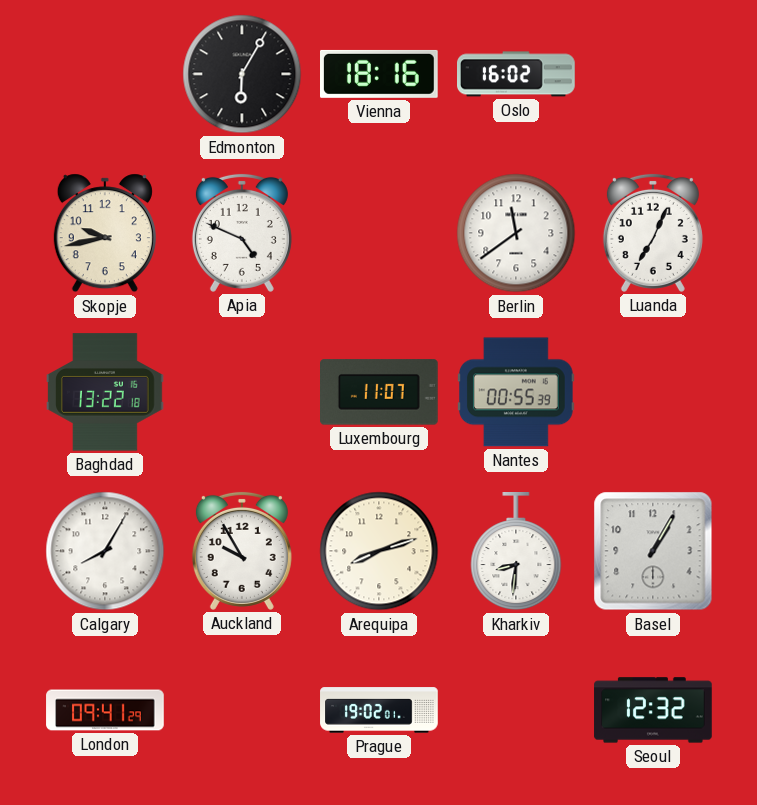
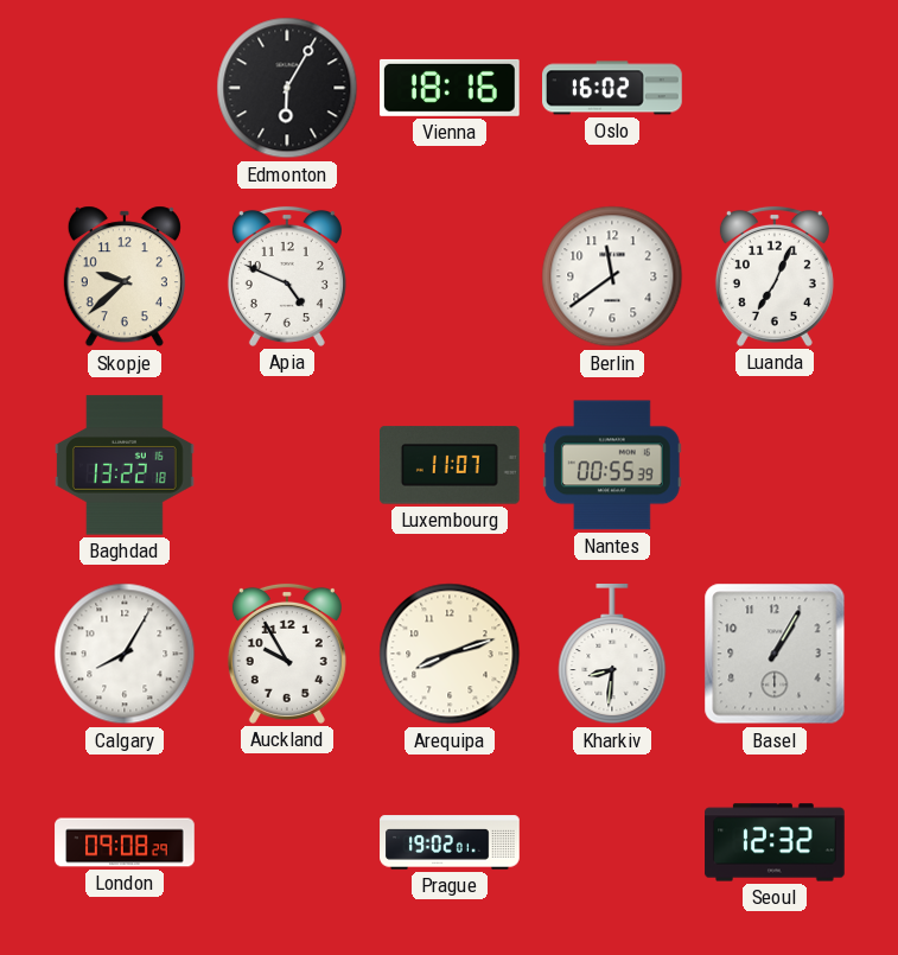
Skopje: 9:43 -> 9:38 (125, 276)
London: 09:41 -> 09:08 (125, 842)
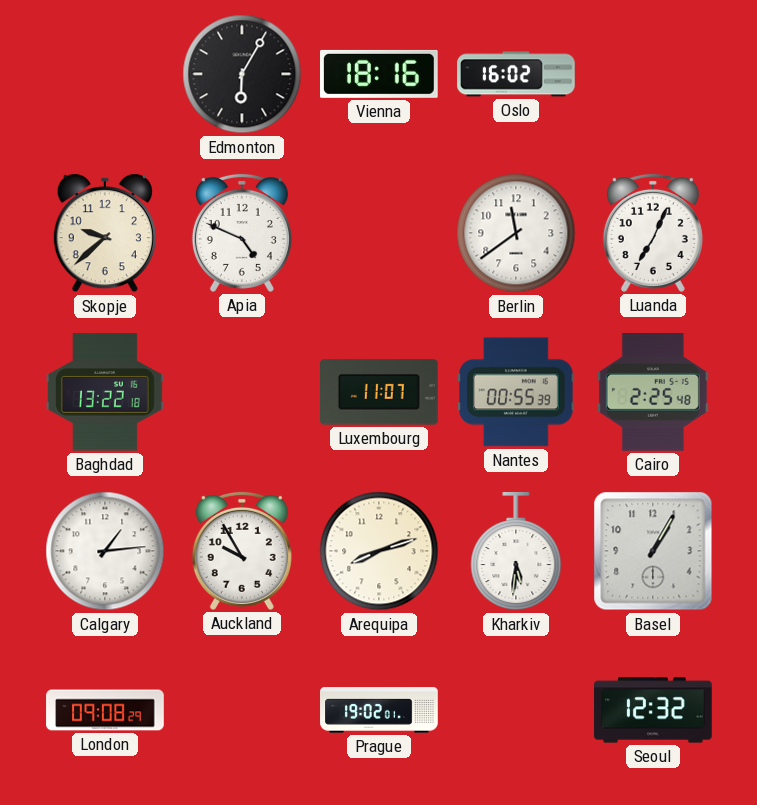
Cairo: none -> 2:25 (653, 393)
Calgary: 8:05 -> 1:14 (105, 551)
Kharkiv: 8:31 -> 5:31 (516, 552)
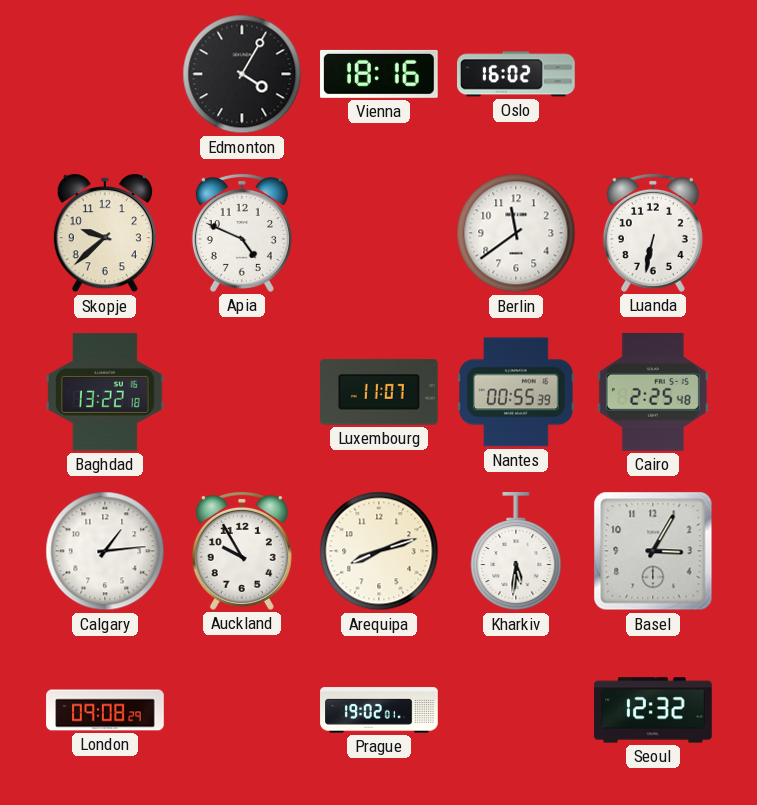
Edmonton: 6:05 -> 4:05 (242, 74)
Luanda: 7:04 -> 6:32 (653, 233)
Basel: 1:05 -> 3:05 (653, 551)
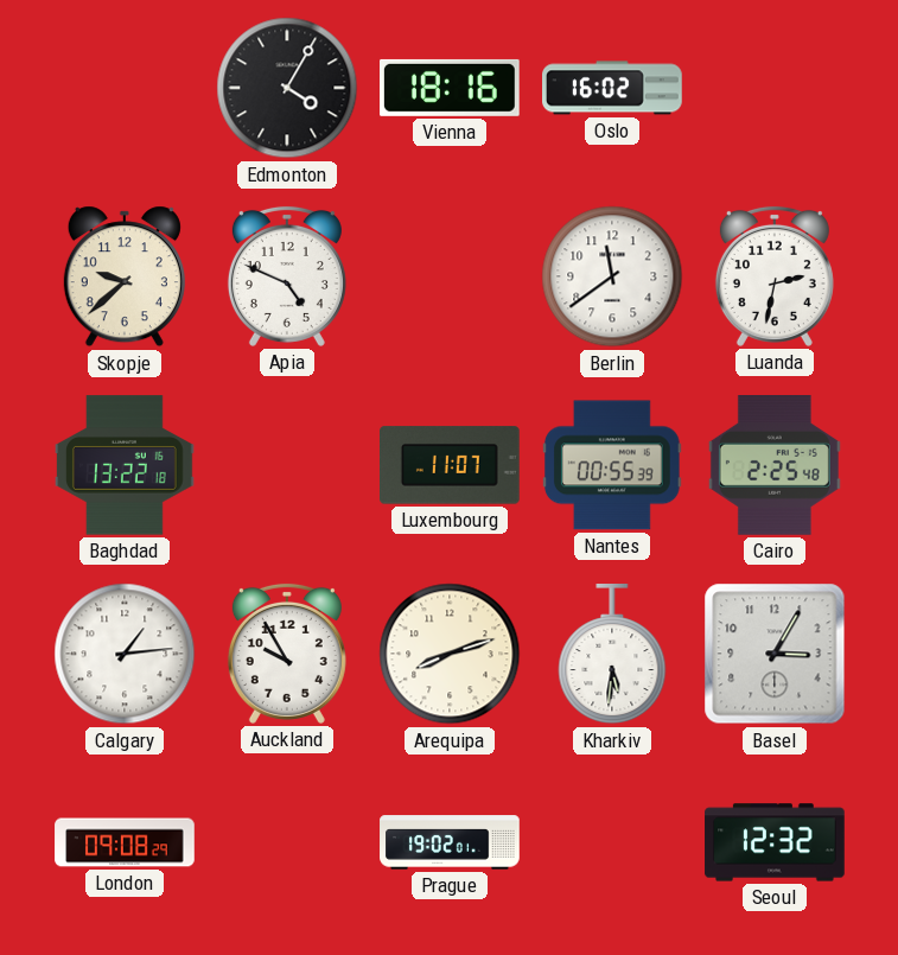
Luanda: 6:32 -> 2:32 (775, 276)
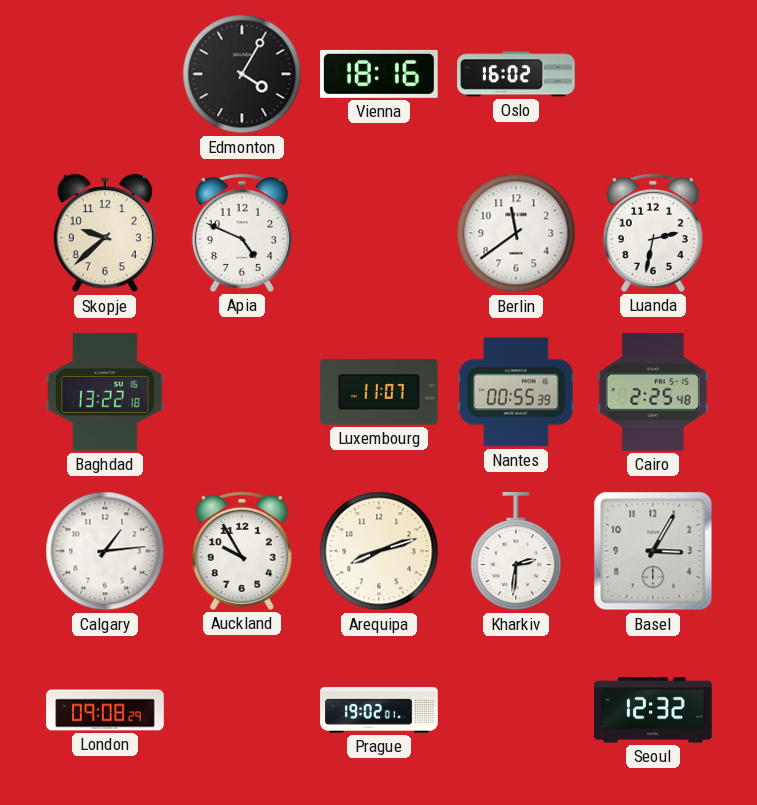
Kharkiv: 5:31 -> 2:31 (516, 552)
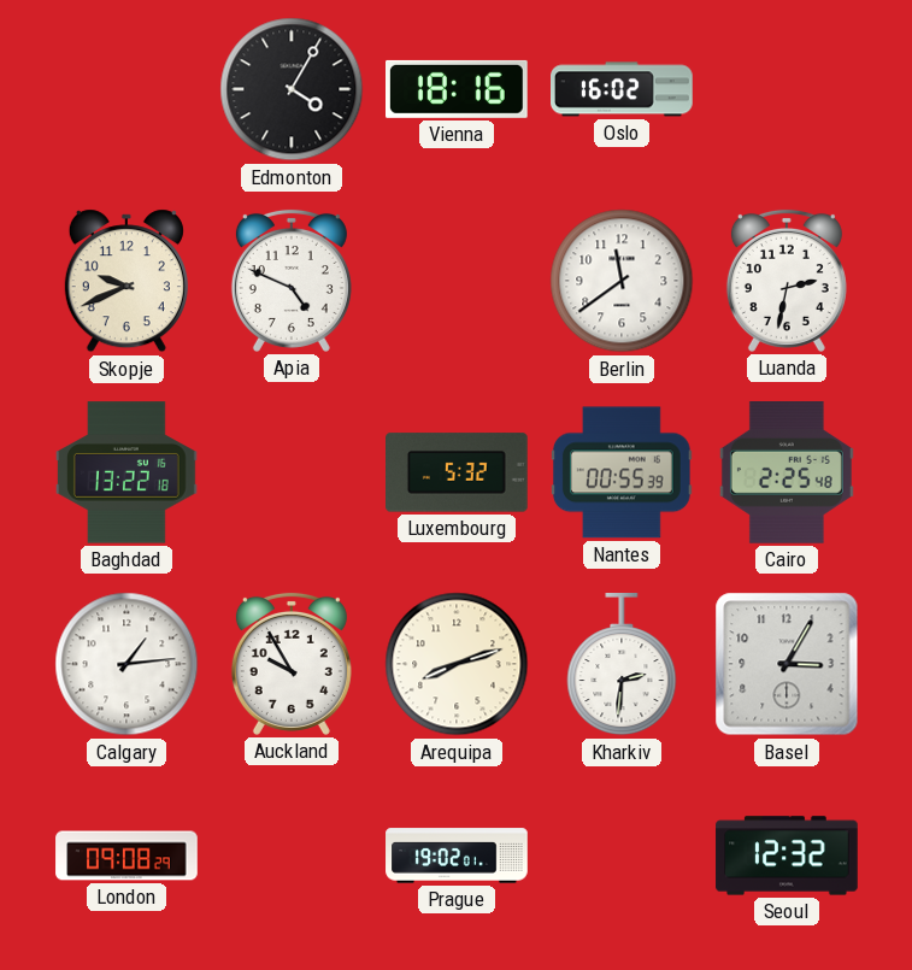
Skopje: 9:38 -> 9:41 (126, 281)
Luxembourg: 11:07 -> 5:32 (458, 472)
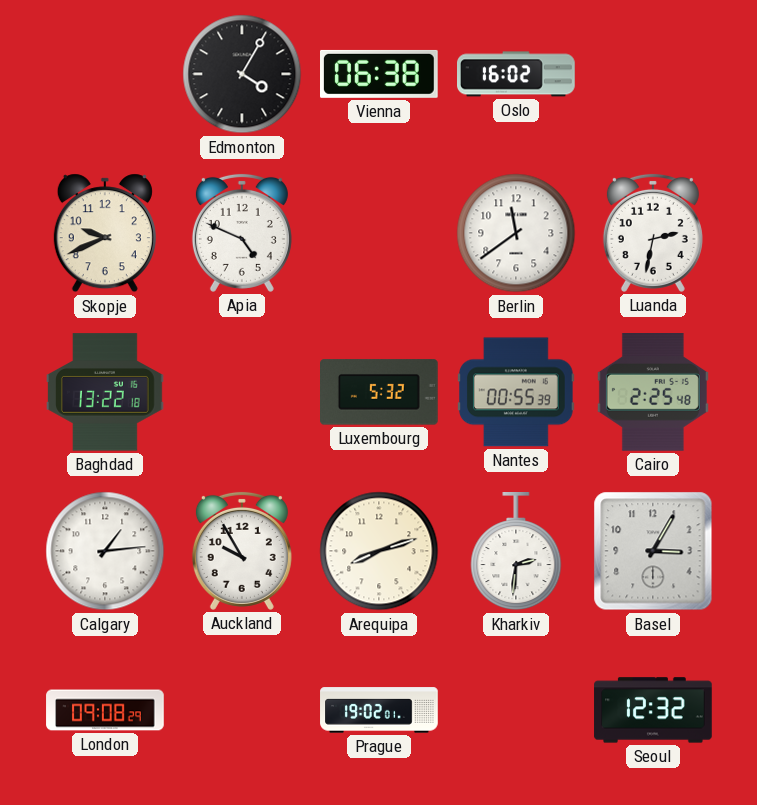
Vienna: 18:16 -> 06:38 (380, 74)
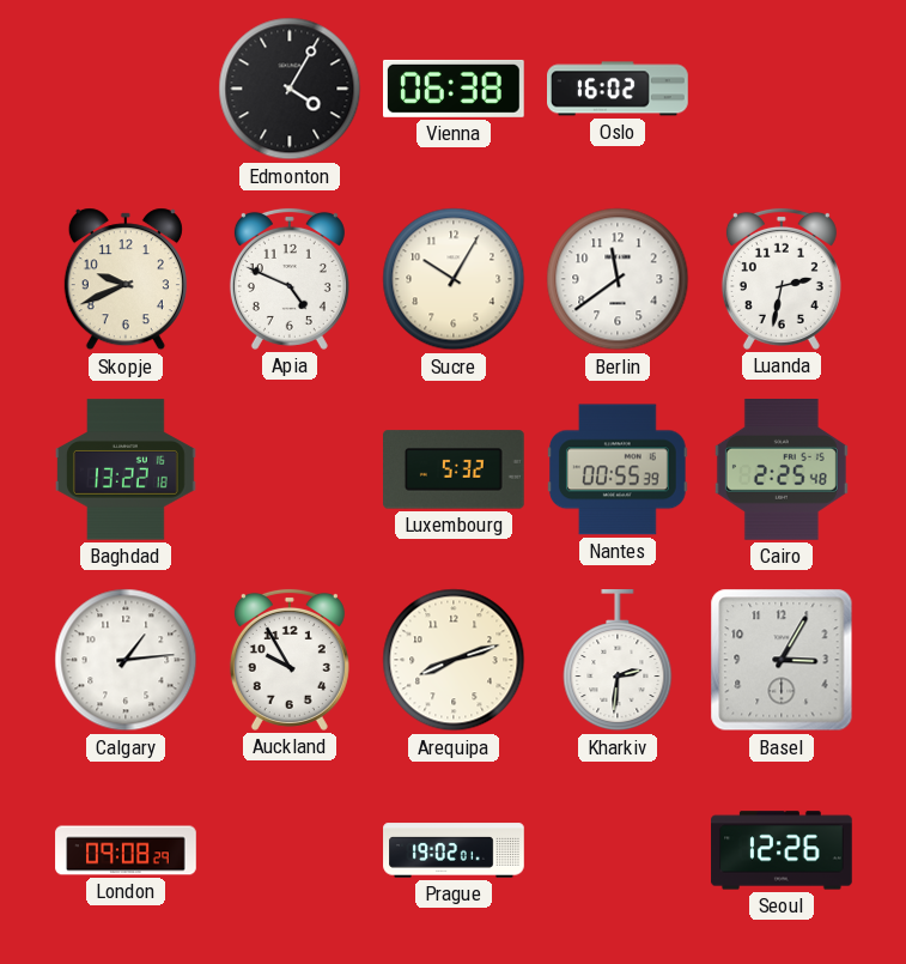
Sucre: none -> 10:05 (454, 279)
Seoul: 12:32 -> 12:26 (782, 850)
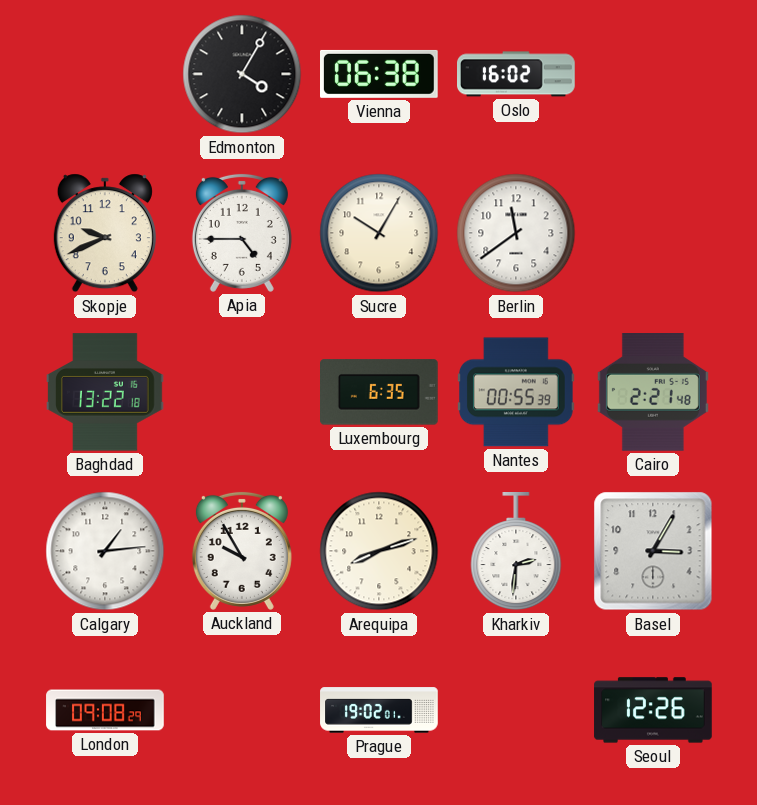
Apia: 4:49 -> 4:45 (242, 233)
Luanda: 2:32 -> none (782, 279)
Luxembourg: 5:32 -> 6:35 (380, 392)
Cairo: 2:25 -> 2:21 (653, 393)
